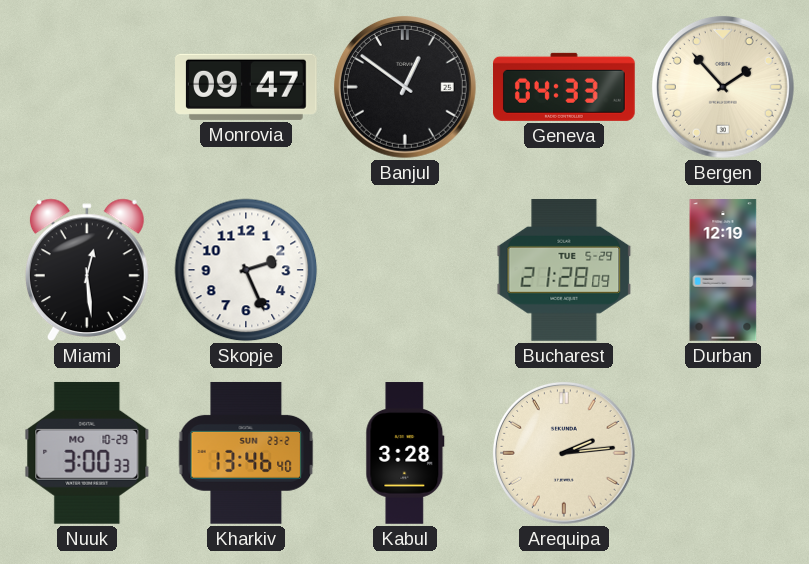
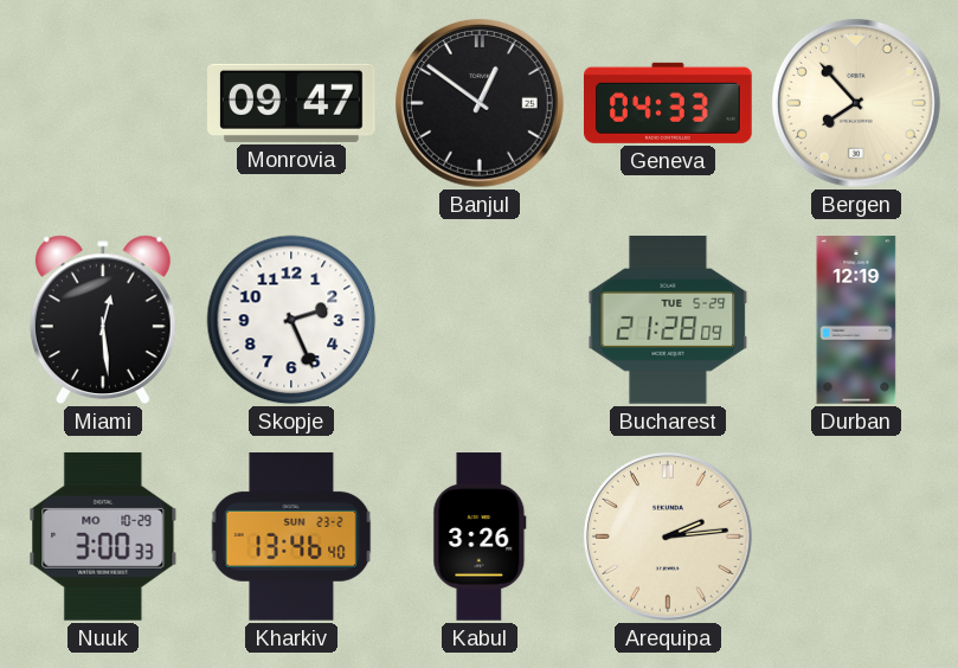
Bergen: 1:53 -> 7:53 (856, 103)
Kabul: 3:28 -> 3:26 (480, 537)
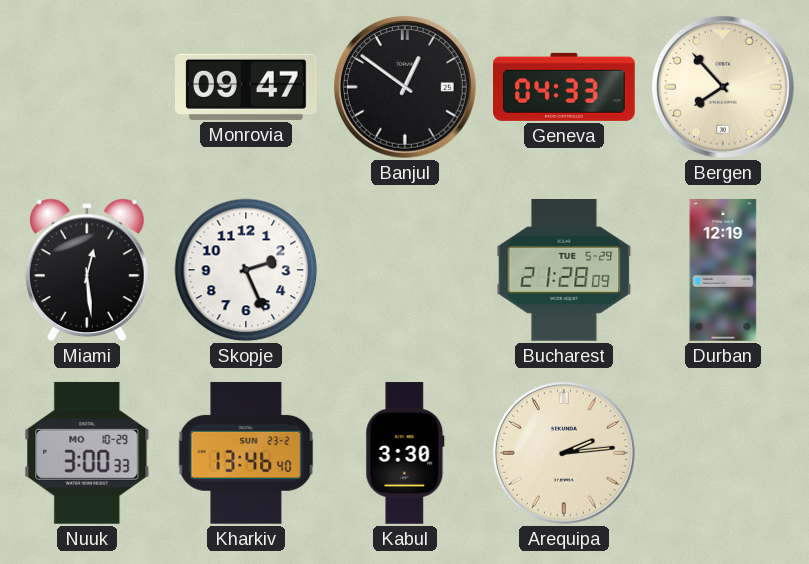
Kabul: 3:26 -> 3:30 (405, 453)
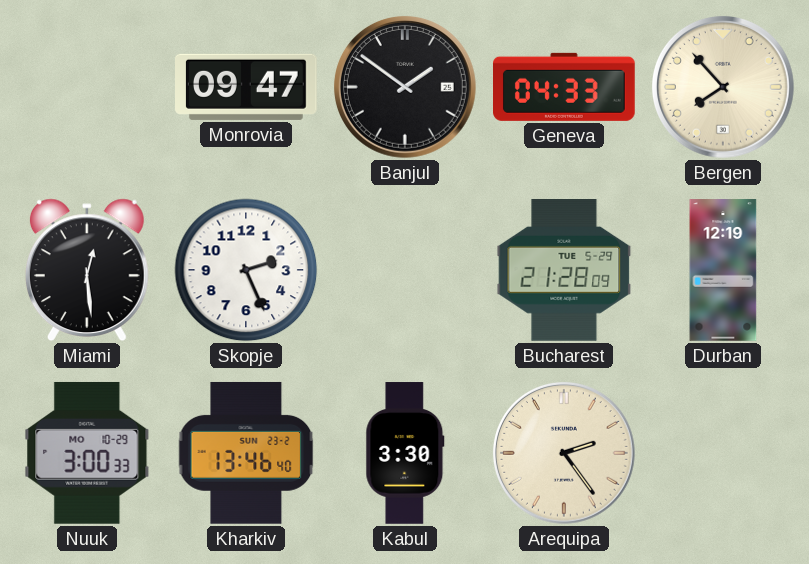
Banjul: 12:51 -> 1:51 (405, 87)
Arequipa: 2:14 -> 2:24 (564, 453)
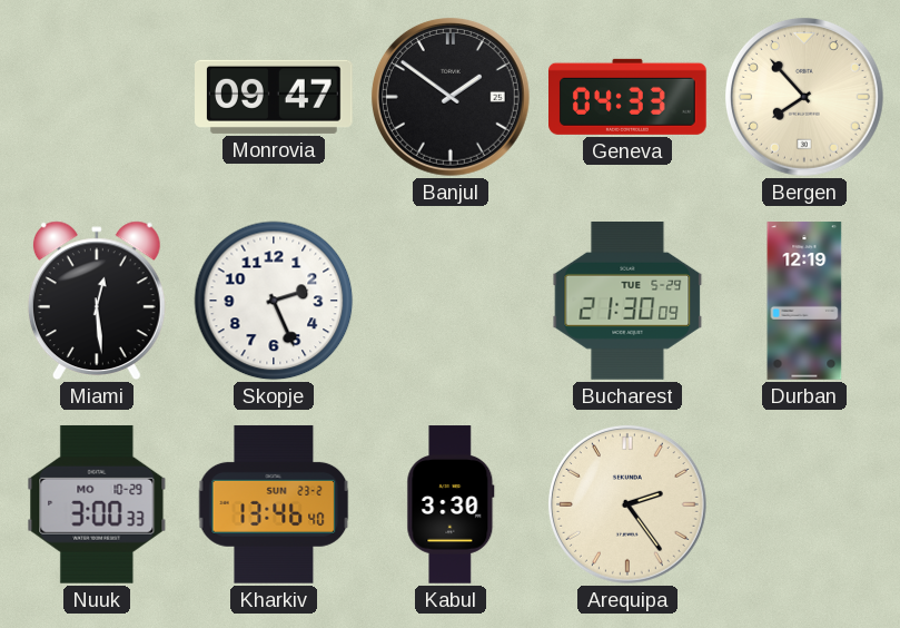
Bucharest: 21:28 -> 21:30 (627, 302)
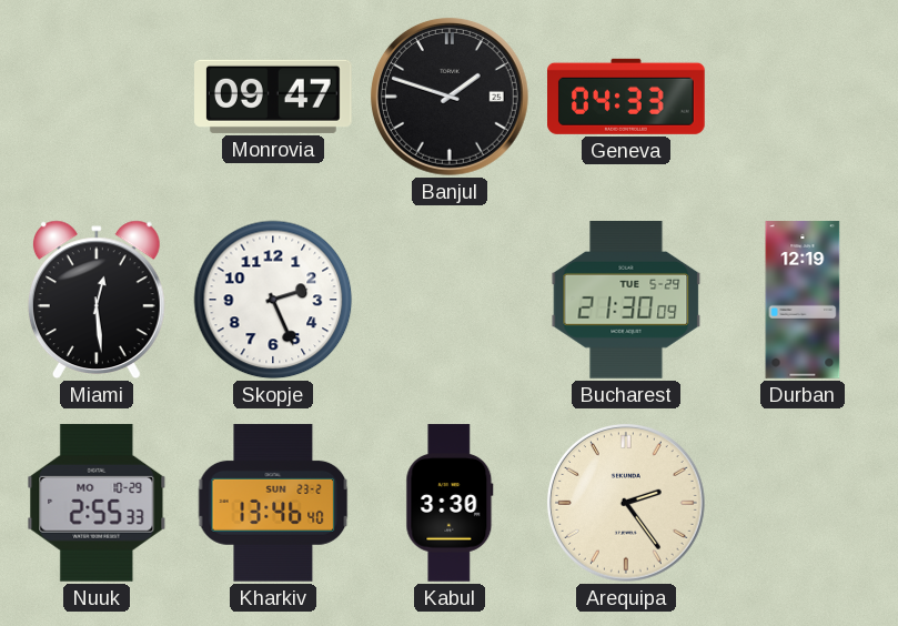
Banjul: 1:51 -> 1:48 (450, 97)
Bergen: 7:53 -> none (804, 97)
Nuuk: 3:00 -> 2:55 (97, 503)
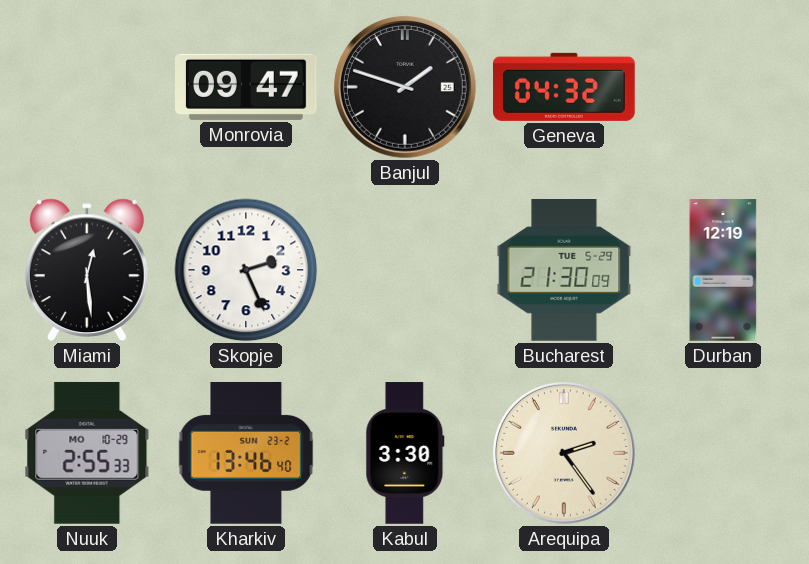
Geneva: 04:33 -> 04:32 (565, 87)
